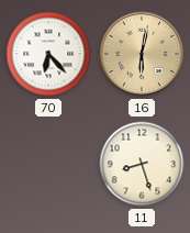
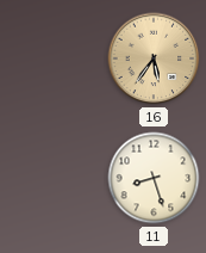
70: 6:23 -> none (48, 54)
16: 6:02 -> 5:36 (154, 58)
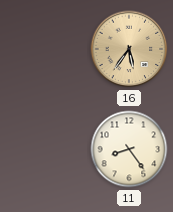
11: 8:27 -> 8:24 (129, 149)
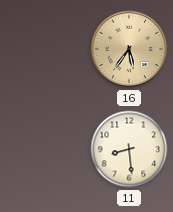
11: 8:24 -> 8:29 (129, 149)
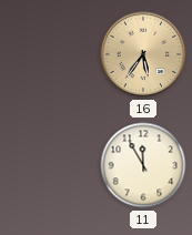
11: 8:29 -> 11:55 (143, 165)
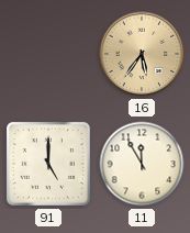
91: none -> 5:00 (48, 164)
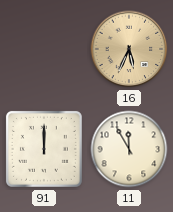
16: 5:36 -> 5:34 (129, 49)
91: 5:00 -> 12:00 (44, 149)
